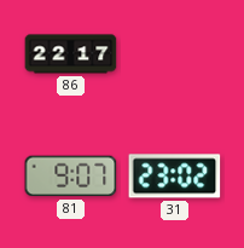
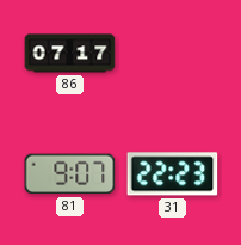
86: 22:17 -> 07:17 (70, 54)
31: 23:02 -> 22:23 (173, 174)
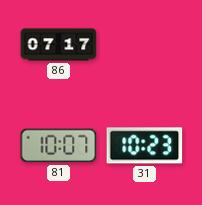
81: 9:07 -> 10:07 (59, 146)
31: 22:23 -> 10:23 (145, 146)
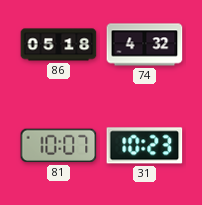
86: 07:17 -> 05:18 (59, 45)
74: none -> 4:32 (145, 45)
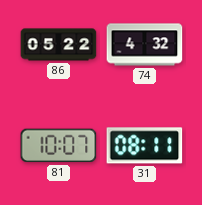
86: 05:18 -> 05:22 (59, 45)
31: 10:23 -> 08:11 (145, 146)
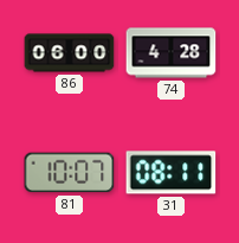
86: 05:22 -> 06:00 (70, 53)
74: 4:32 -> 4:28 (172, 53)
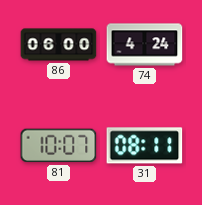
74: 4:28 -> 4:24 (145, 45)
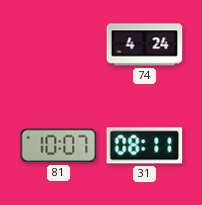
86: 06:00 -> none (59, 45)
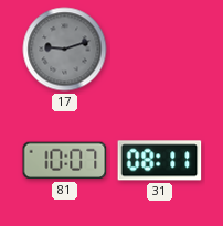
17: none -> 9:12 (65, 50)
74: 4:24 -> none (145, 45)
